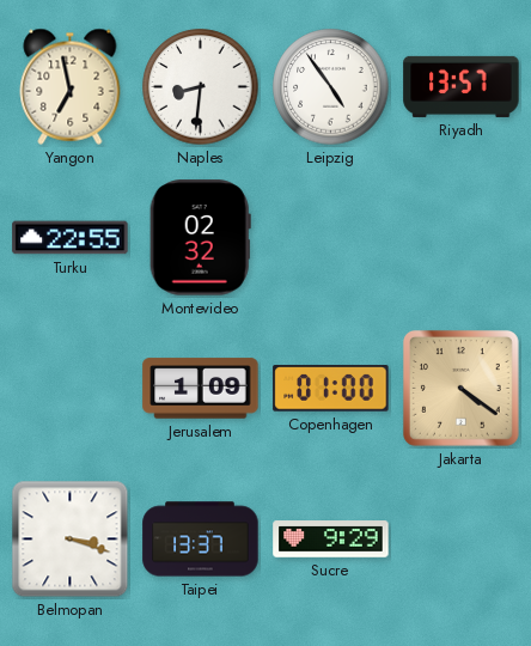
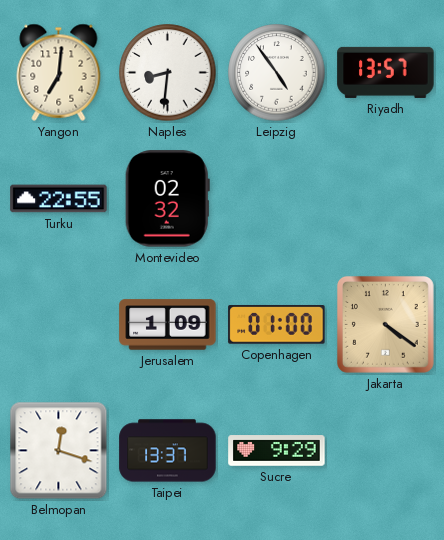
Yangon: 6:58 -> 7:01 (59, 72)
Belmopan: 3:18 -> 12:18 (59, 451)
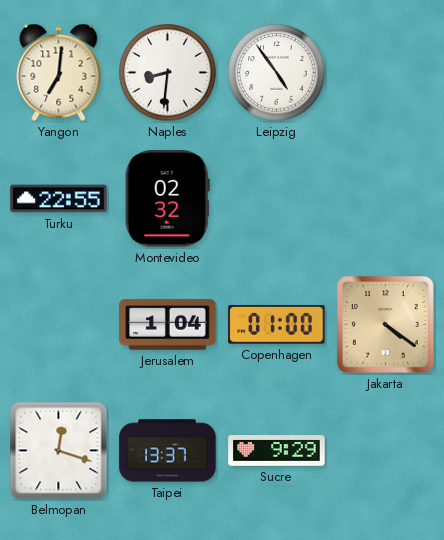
Riyadh: 13:57 -> none (386, 72)
Jerusalem: 1:09 -> 1:04 (168, 325)
